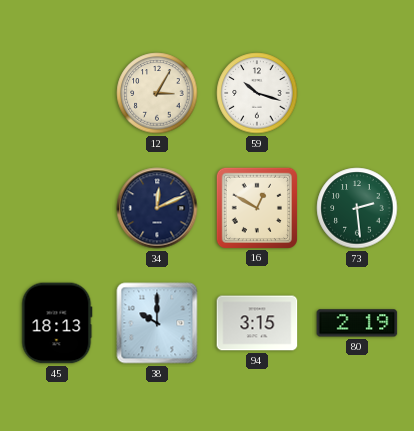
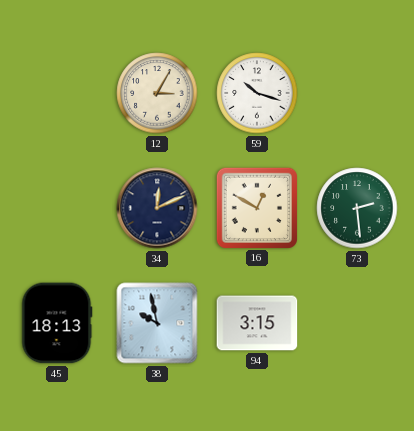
38: 10:00 -> 9:58 (157, 323)
80: 2:19 -> none (357, 323)
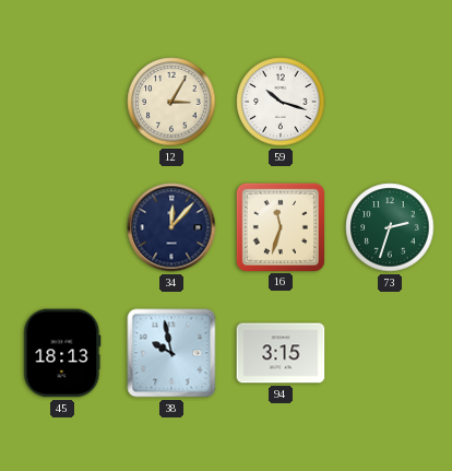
34: 12:11 -> 12:07 (171, 227)
16: 12:50 -> 11:33 (279, 226)
73: 2:29 -> 2:33 (390, 227)
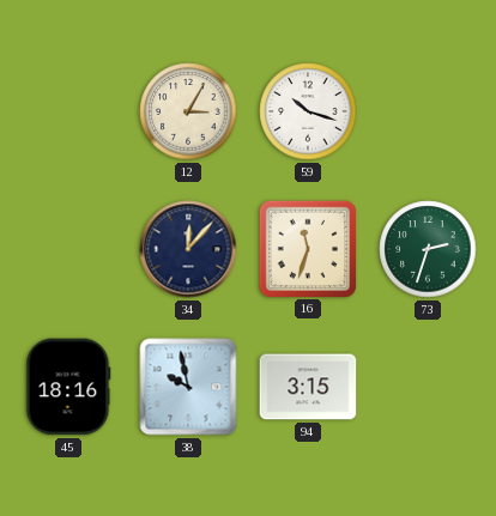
45: 18:13 -> 18:16 (68, 387)
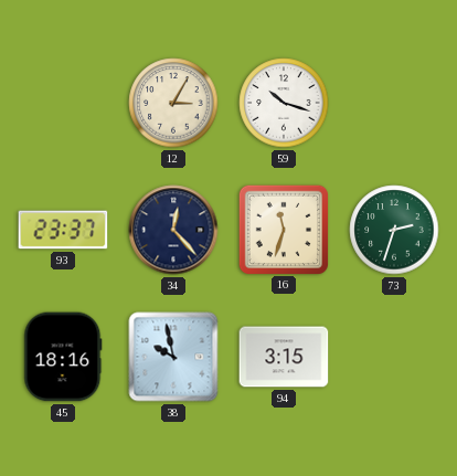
93: none -> 23:37 (63, 230)
34: 12:07 -> 12:23 (173, 230)
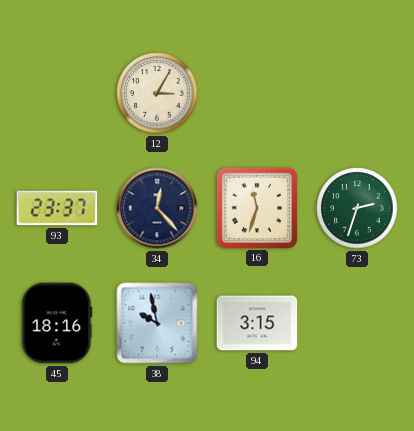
59: 10:18 -> none (284, 103)
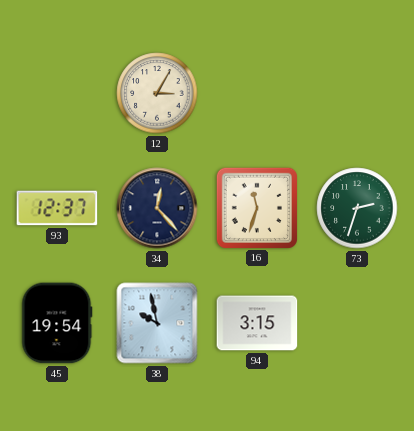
93: 23:37 -> 12:37 (57, 208)
45: 18:16 -> 19:54 (57, 323)
